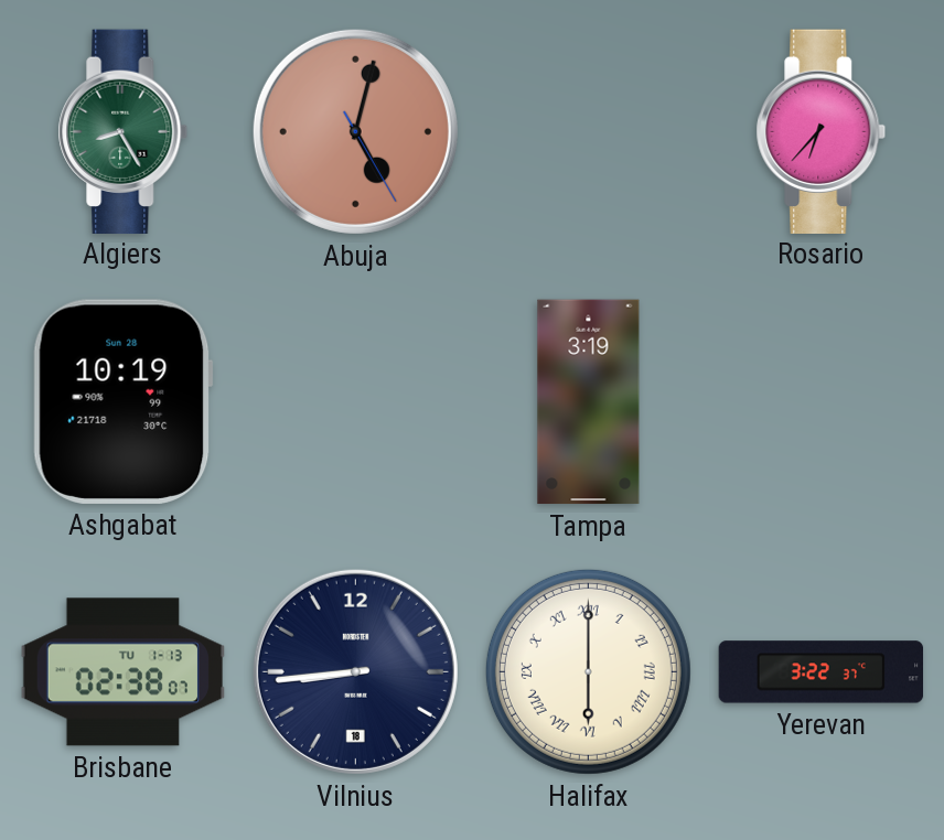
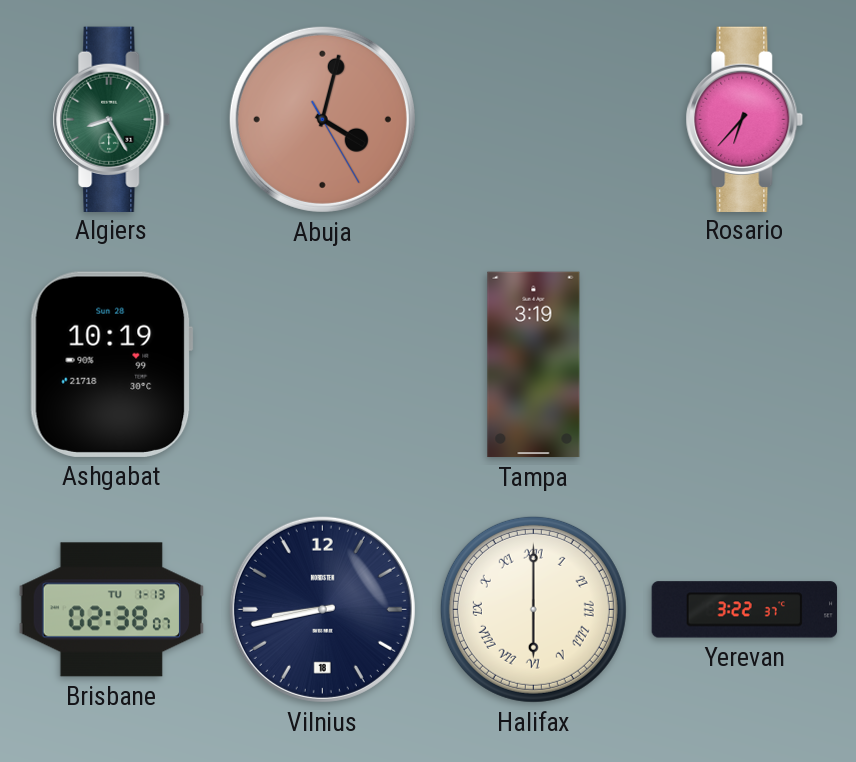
Abuja: 5:02 -> 4:02 (322, 119)
Vilnius: 8:44 -> 8:43 (322, 609)
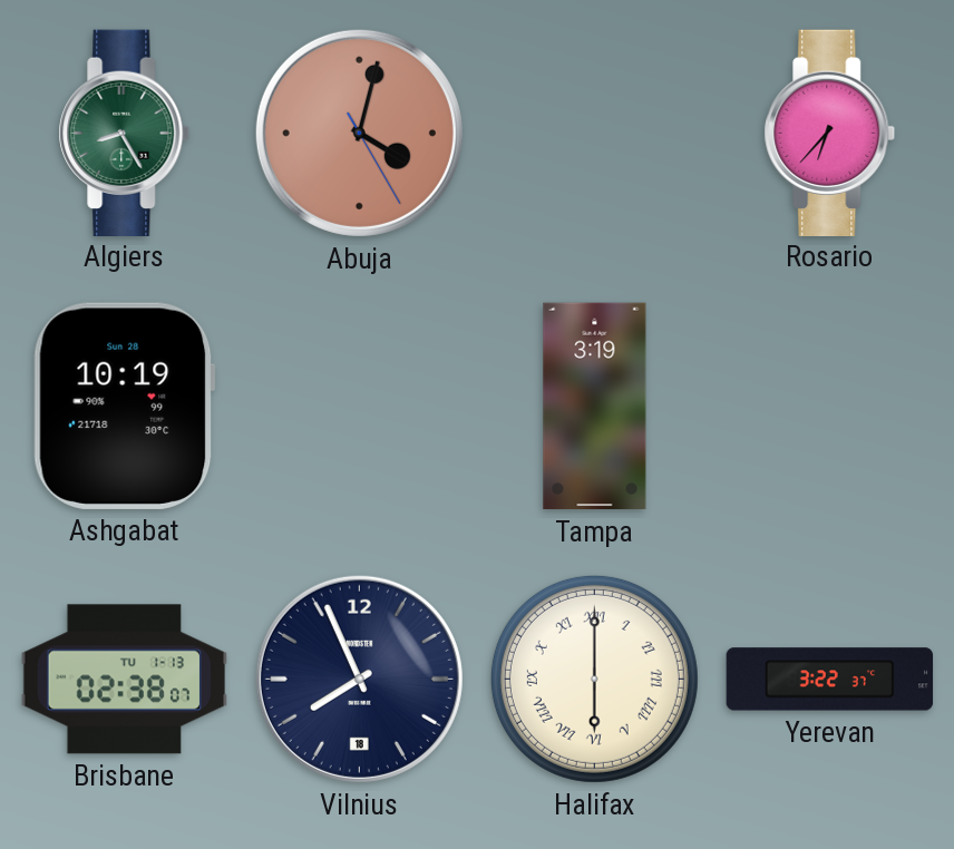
Vilnius: 8:43 -> 7:56 (359, 679)
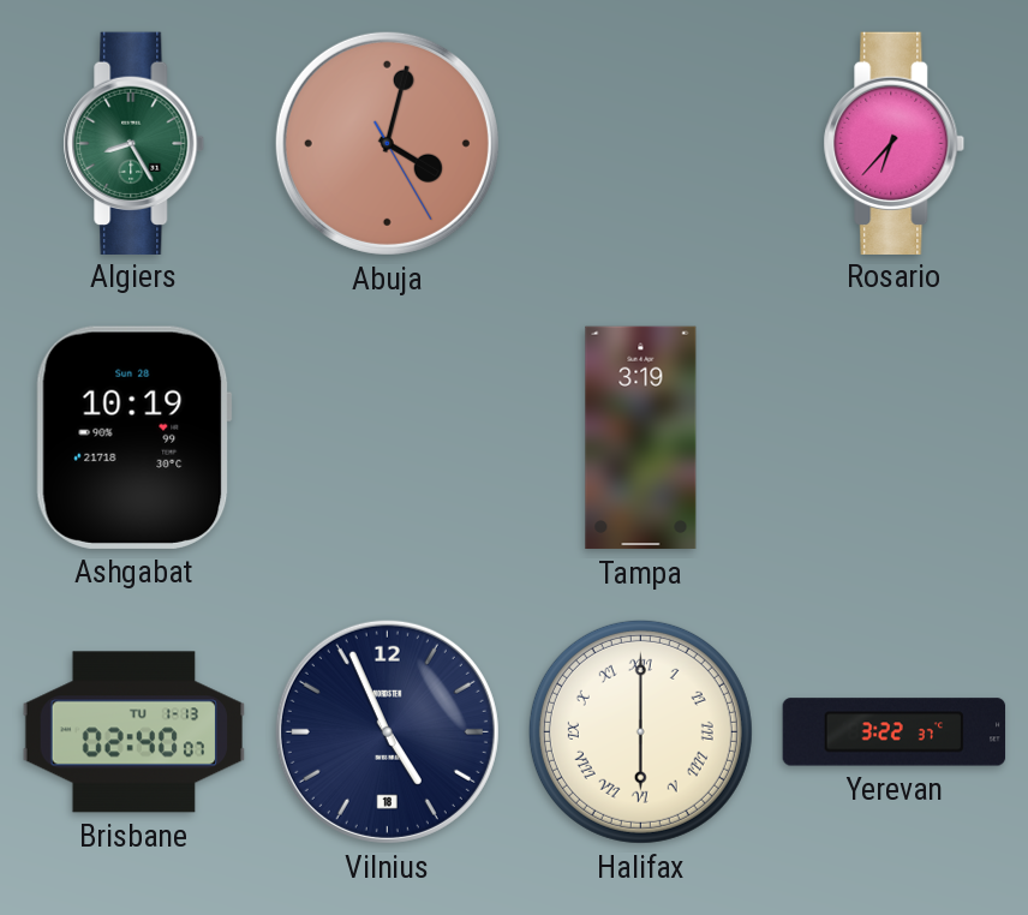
Brisbane: 02:38 -> 02:40 (135, 732)
Vilnius: 7:56 -> 4:56 (387, 731)
